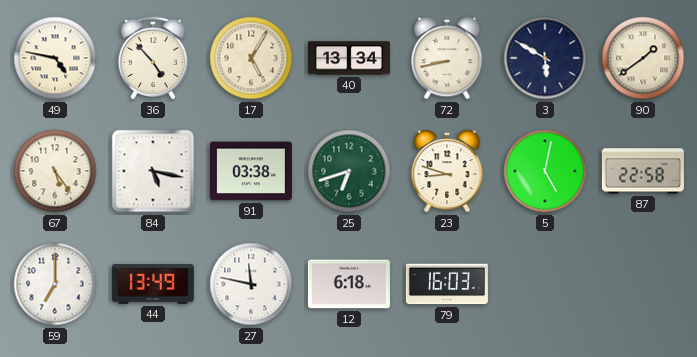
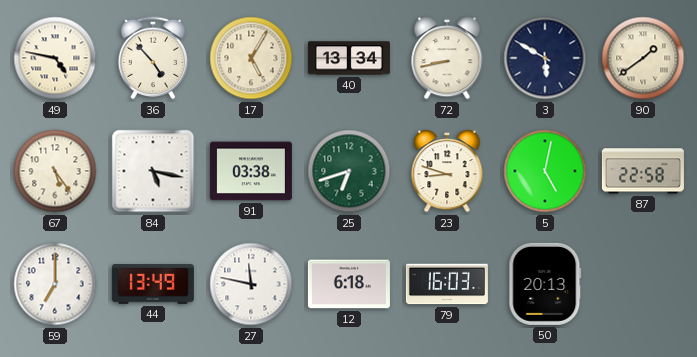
50: none -> 20:13 (545, 284)
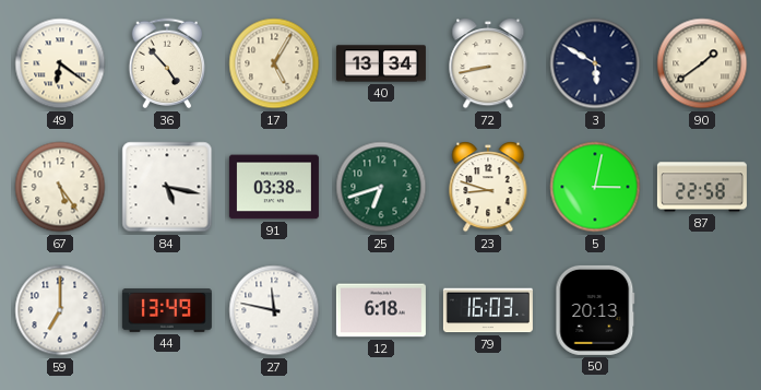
49: 4:47 -> 6:21 (60, 63)
5: 5:02 -> 3:02 (595, 187)
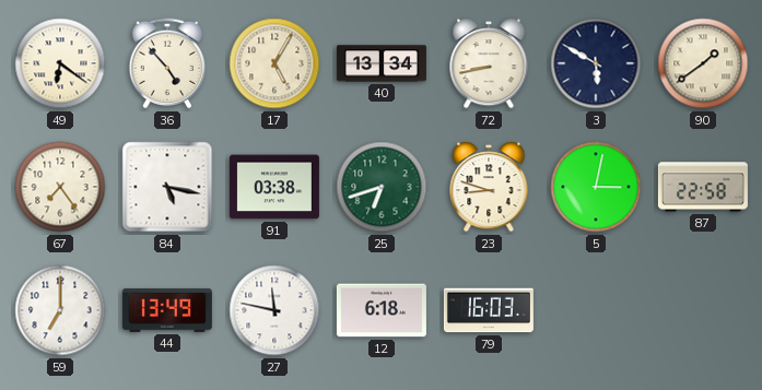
67: 5:24 -> 7:24 (60, 187)
50: 20:13 -> none (595, 310)
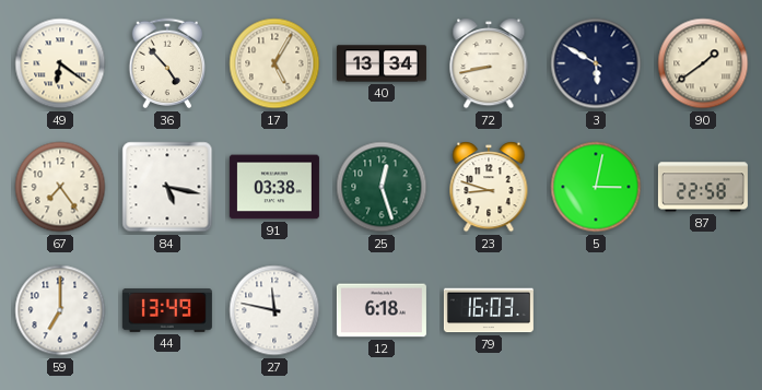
25: 6:42 -> 12:27 (382, 187)
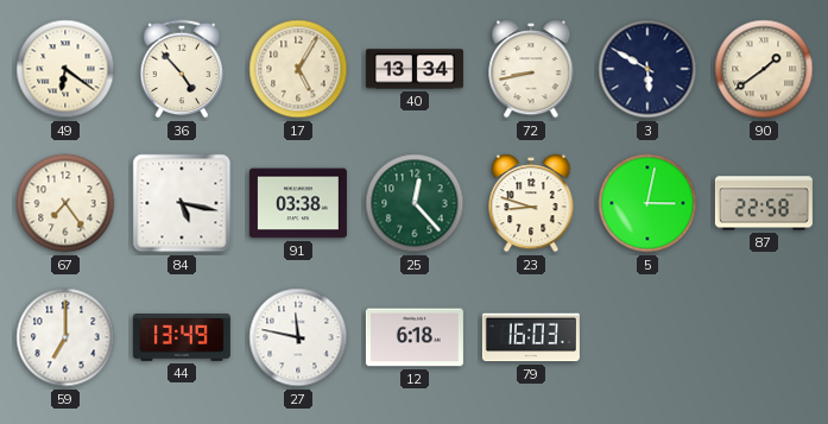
25: 12:27 -> 12:23 (415, 203)
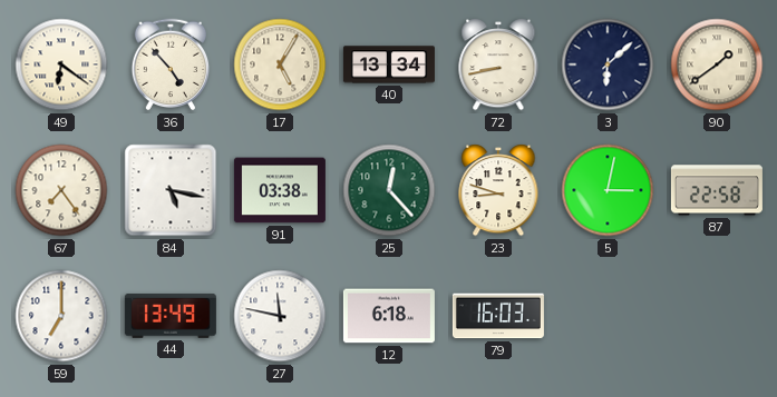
3: 5:50 -> 6:08 (608, 64)
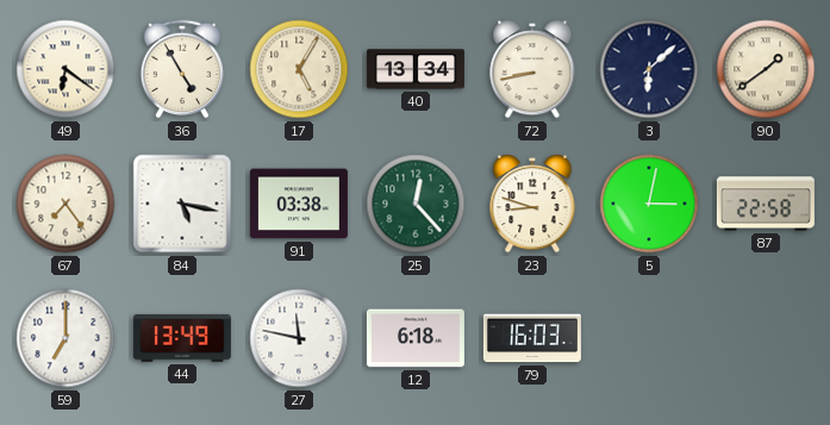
36: 4:53 -> 4:55 (182, 69)
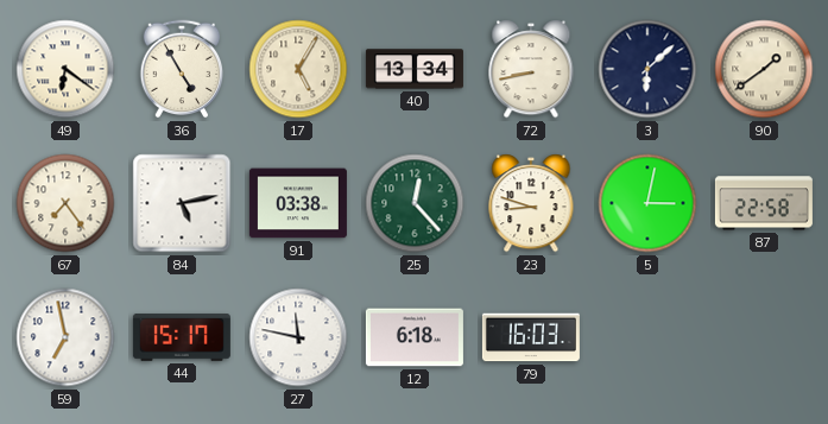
84: 5:17 -> 5:13 (182, 203)
59: 7:00 -> 6:58 (65, 337)
44: 13:49 -> 15:17 (182, 338)
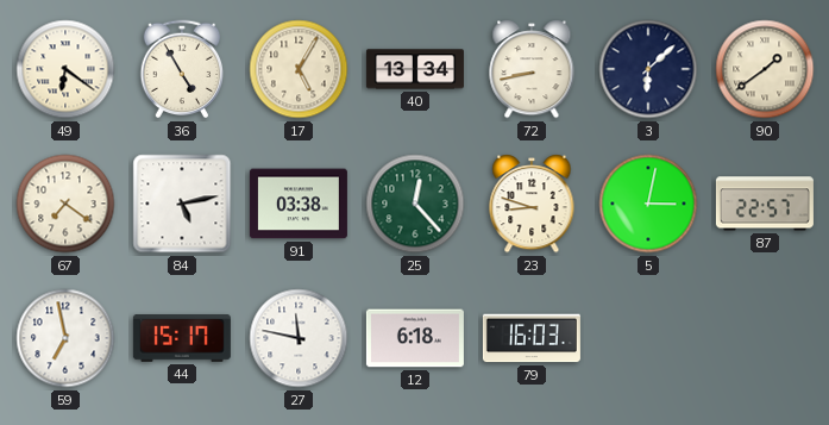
67: 7:24 -> 7:21 (65, 204)
87: 22:58 -> 22:57 (765, 204)
